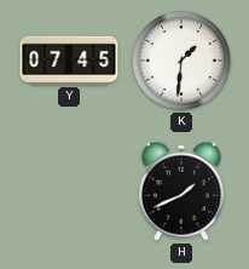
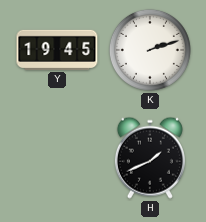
Y: 07:45 -> 19:45 (57, 50)
K: 1:31 -> 2:12 (150, 50)
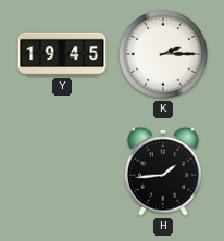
K: 2:12 -> 2:15 (163, 54)
H: 1:41 -> 1:44 (163, 172)
